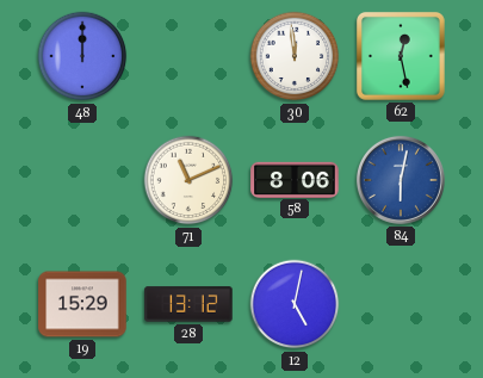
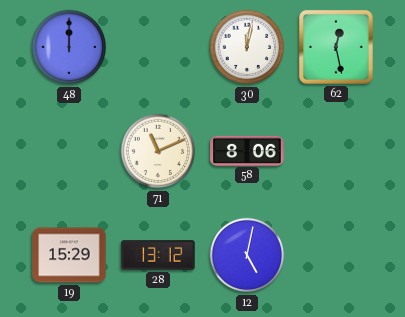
30: 11:59 -> 12:02 (247, 47)
84: 6:02 -> none (401, 180)
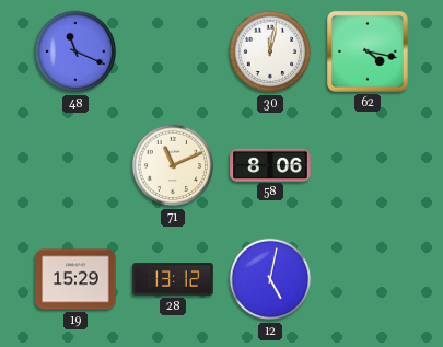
48: 12:00 -> 11:19 (75, 51)
62: 12:28 -> 4:17 (368, 51)
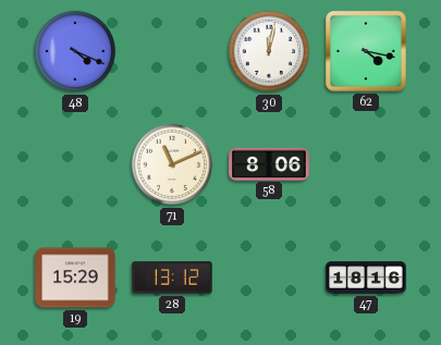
48: 11:19 -> 4:19 (75, 51)
12: 5:02 -> none (270, 279)
47: none -> 18:16 (366, 278)
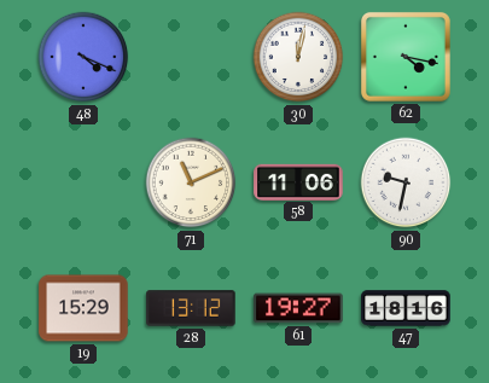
58: 8:06 -> 11:06 (298, 181)
90: none -> 9:32 (406, 182)
61: none -> 19:27 (298, 308)
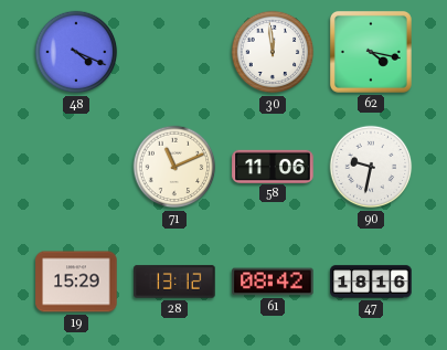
30: 12:02 -> 11:59 (273, 52)
61: 19:27 -> 08:42 (273, 282)
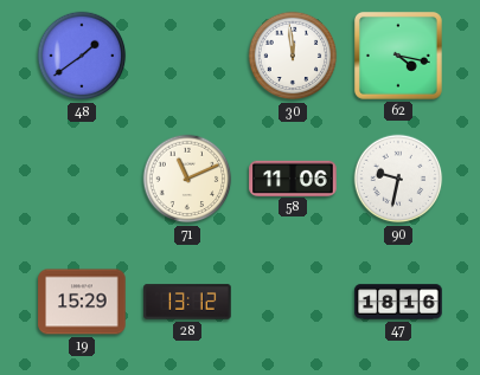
48: 4:19 -> 1:39 (82, 56)
61: 08:42 -> none (273, 282)
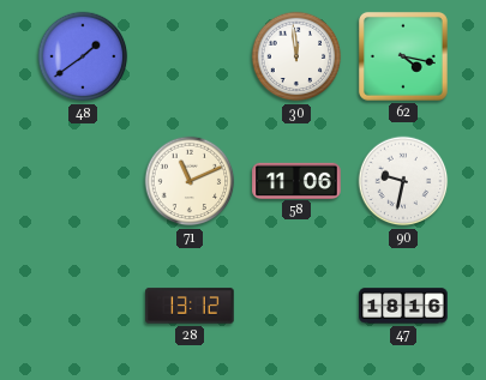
19: 15:29 -> none (82, 302)
